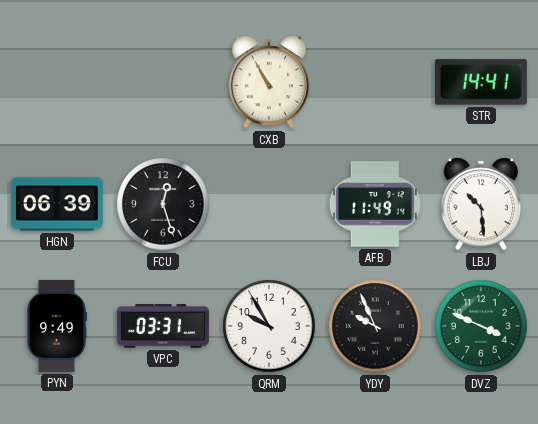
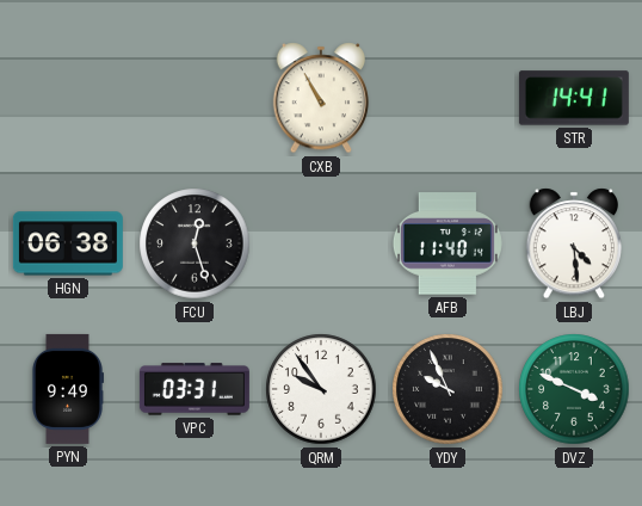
HGN: 06:39 -> 06:38 (68, 243)
AFB: 11:49 -> 11:40 (447, 243)
LBJ: 10:29 -> 4:29 (573, 243)
QRM: 9:55 -> 9:54 (321, 389)
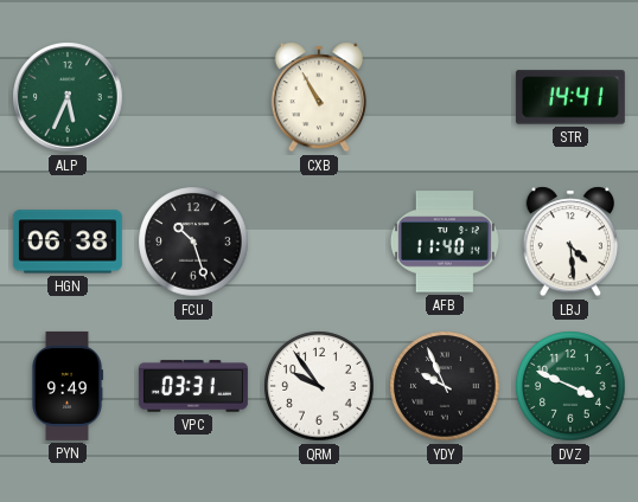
ALP: none -> 5:34 (68, 97)
FCU: 12:27 -> 10:27 (193, 242)
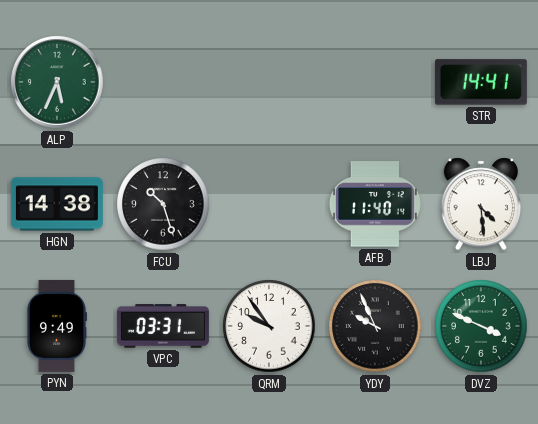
CXB: 10:55 -> none (318, 97)
HGN: 06:38 -> 14:38 (57, 204)
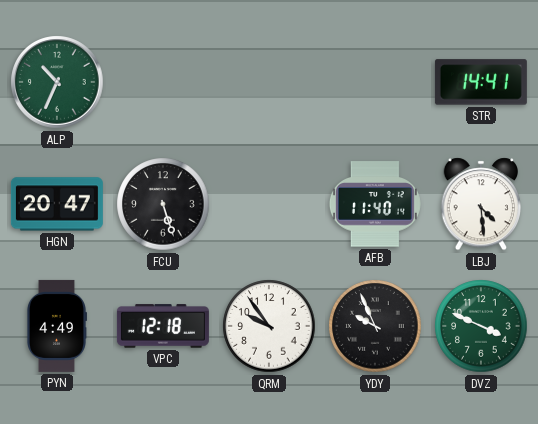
ALP: 5:34 -> 10:34 (57, 82)
HGN: 14:38 -> 20:47 (57, 204)
FCU: 10:27 -> 5:27 (163, 204)
PYN: 9:49 -> 4:49 (56, 326)
VPC: 03:31 -> 12:18 (163, 326)
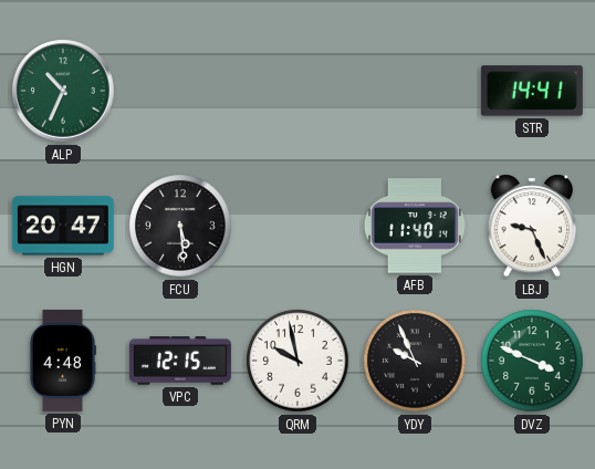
FCU: 5:27 -> 5:29 (180, 226)
LBJ: 4:29 -> 9:26 (531, 226)
PYN: 4:49 -> 4:48 (62, 361)
VPC: 12:18 -> 12:15 (180, 361)
QRM: 9:54 -> 9:58 (297, 361)
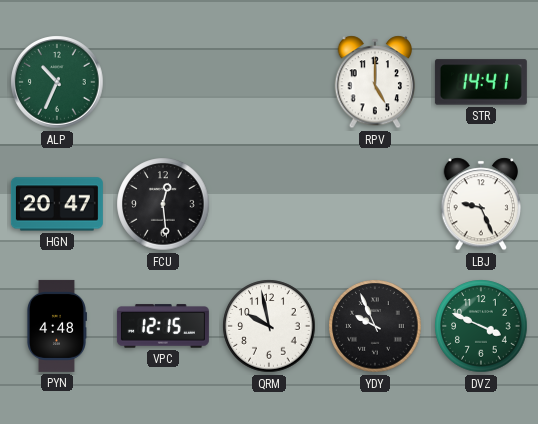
RPV: none -> 5:00 (374, 82)
FCU: 5:29 -> 12:29 (163, 204)
AFB: 11:40 -> none (415, 226)
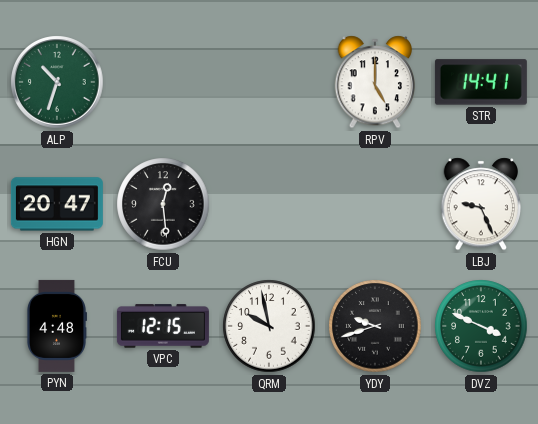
ALP: 10:34 -> 10:33 (57, 82)
YDY: 9:56 -> 9:42 (375, 326)
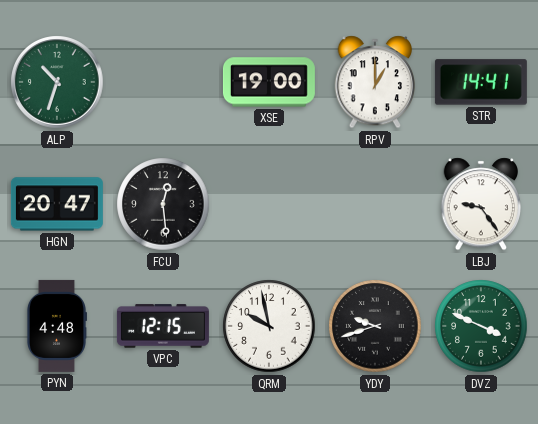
XSE: none -> 19:00 (269, 82)
RPV: 5:00 -> 1:00 (374, 82)
LBJ: 9:26 -> 9:24 (480, 204)
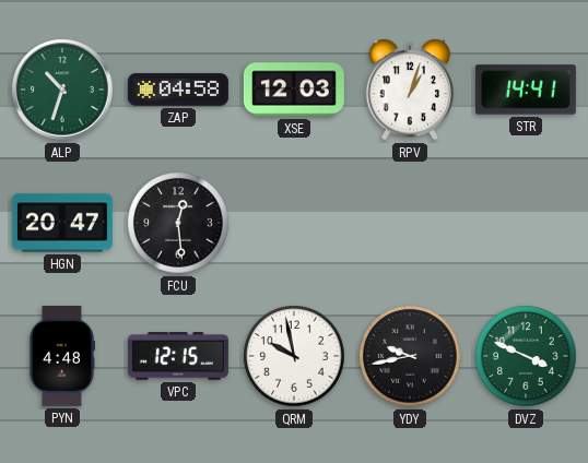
ZAP: none -> 04:58 (178, 90)
XSE: 19:00 -> 12:03 (294, 90)
RPV: 1:00 -> 1:03 (409, 90)
LBJ: 9:24 -> none (480, 204)
YDY: 9:42 -> 9:43 (410, 356)
